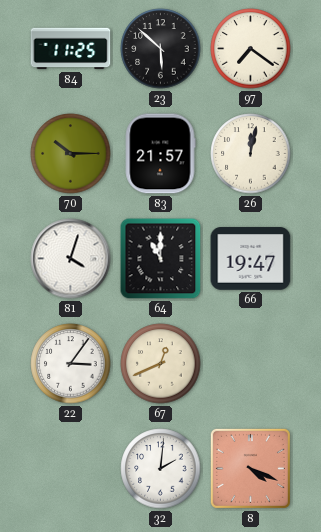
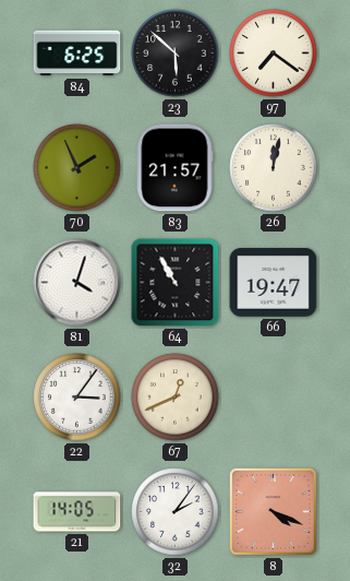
84: 11:25 -> 6:25 (77, 54)
70: 10:15 -> 1:56 (77, 168)
64: 11:00 -> 10:55 (176, 283)
21: none -> 14:05 (77, 512)
32: 2:01 -> 2:06 (176, 512)
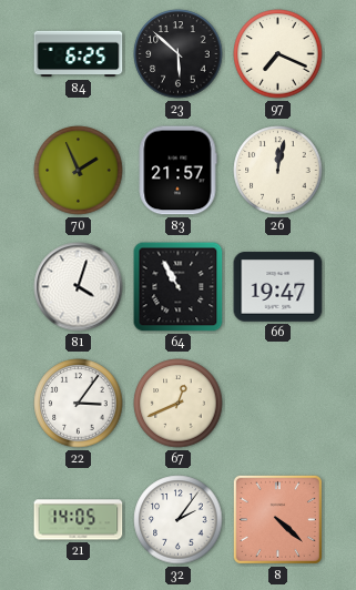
97: 7:21 -> 7:19 (278, 54)
8: 4:19 -> 4:22 (277, 519)
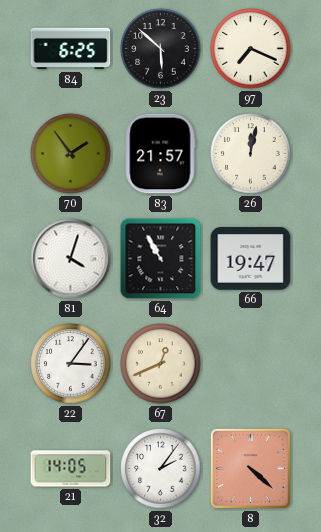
70: 1:56 -> 1:54 (71, 154)
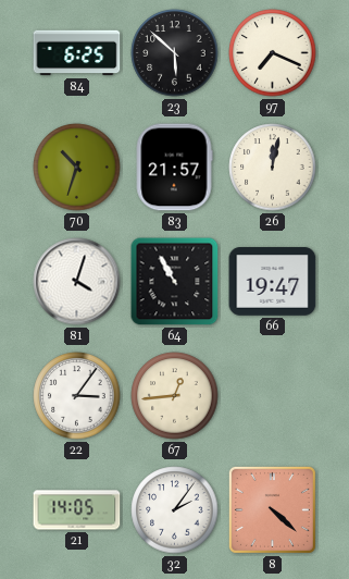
70: 1:54 -> 10:33 (77, 168)
67: 12:41 -> 12:44 (175, 396)
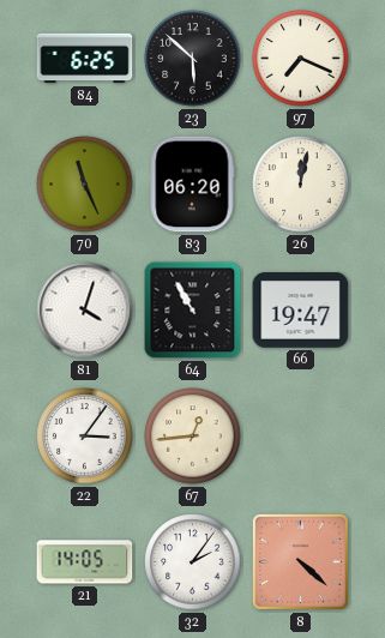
70: 10:33 -> 11:26 (85, 185)
83: 21:57 -> 06:20 (192, 185)
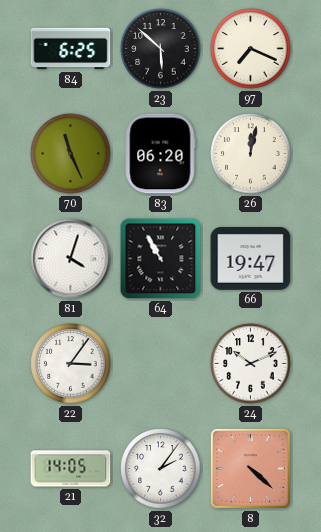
67: 12:44 -> none (193, 437)
24: none -> 10:11 (251, 364)
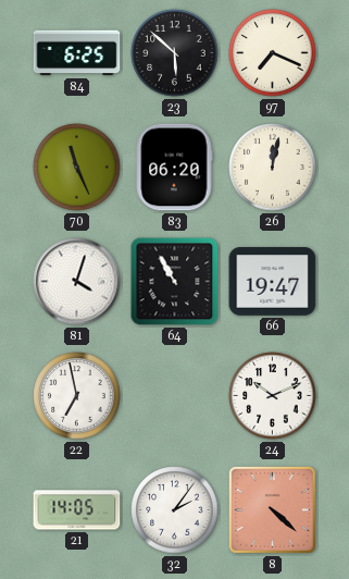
22: 3:06 -> 6:58 (77, 396)
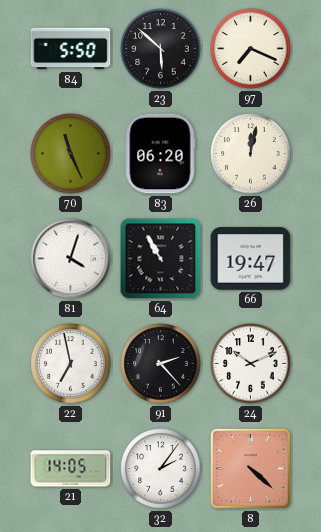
84: 6:25 -> 5:50 (71, 49)
91: none -> 2:23 (161, 364)
